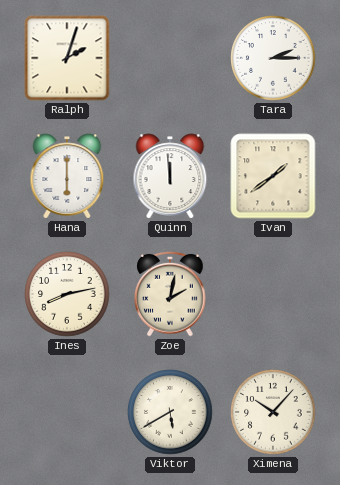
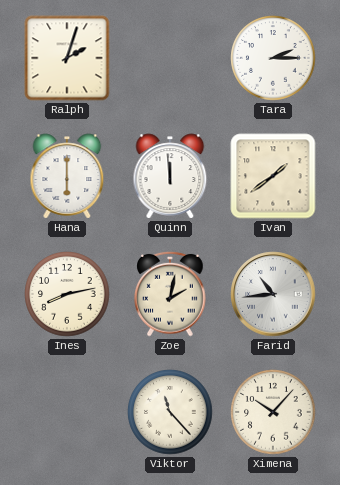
Farid: none -> 10:44 (273, 294)
Viktor: 5:40 -> 11:23 (170, 412)
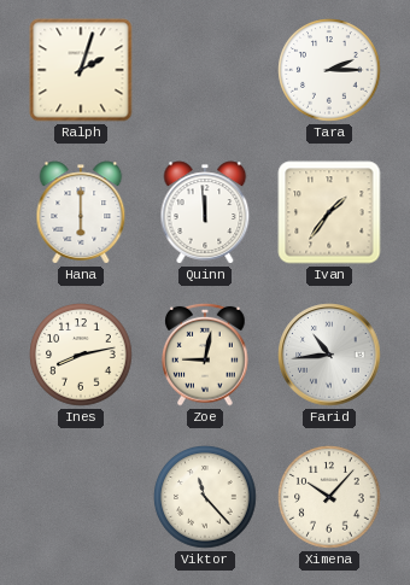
Ivan: 1:39 -> 1:36 (329, 212)
Zoe: 2:02 -> 9:02 (205, 355)
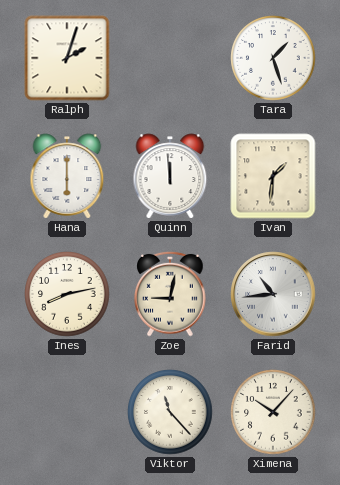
Tara: 2:15 -> 1:27 (273, 58)
Ivan: 1:36 -> 1:31 (273, 176)
